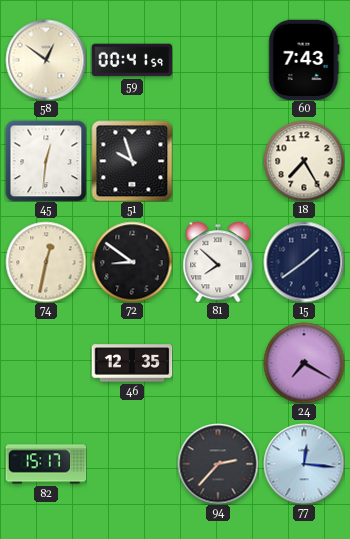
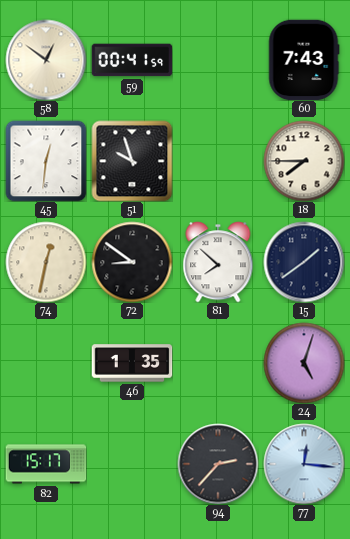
18: 7:25 -> 7:45 (304, 161)
46: 12:35 -> 1:35 (132, 363)
24: 7:20 -> 5:03 (304, 363)
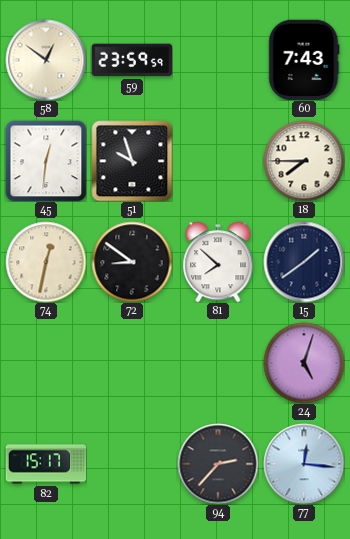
59: 00:41 -> 23:59 (132, 60)
46: 1:35 -> none (132, 363)
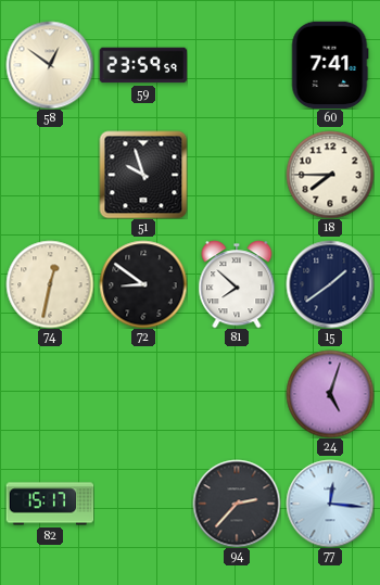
60: 7:43 -> 7:41 (330, 65)
45: 12:31 -> none (46, 161)
